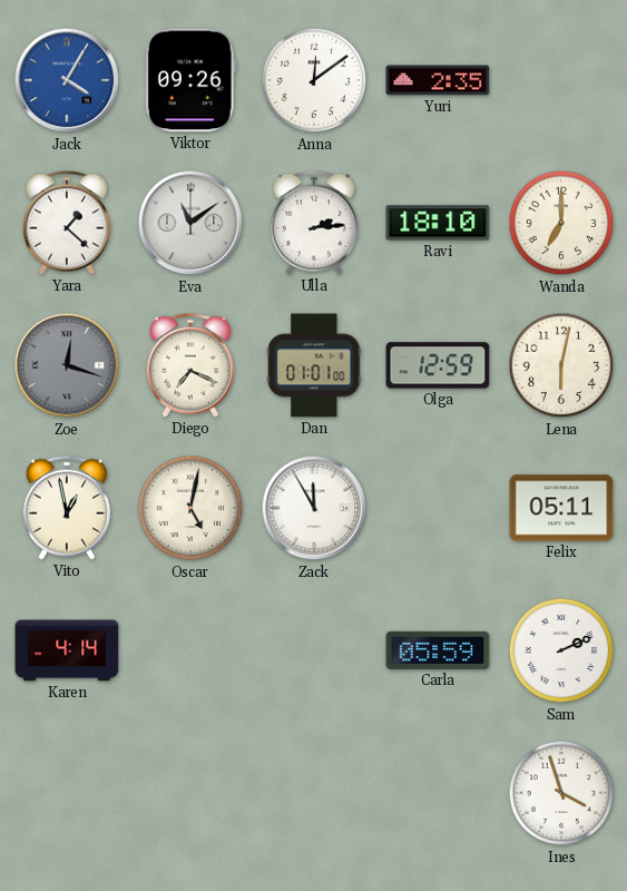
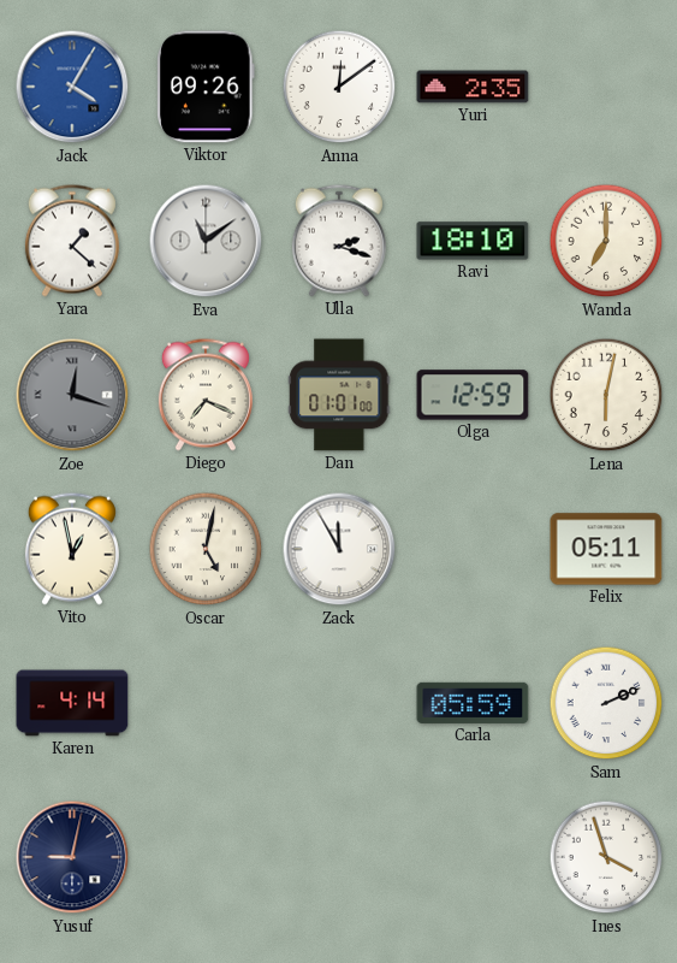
Ulla: 2:14 -> 2:18 (339, 241)
Yusuf: none -> 9:02 (72, 857)
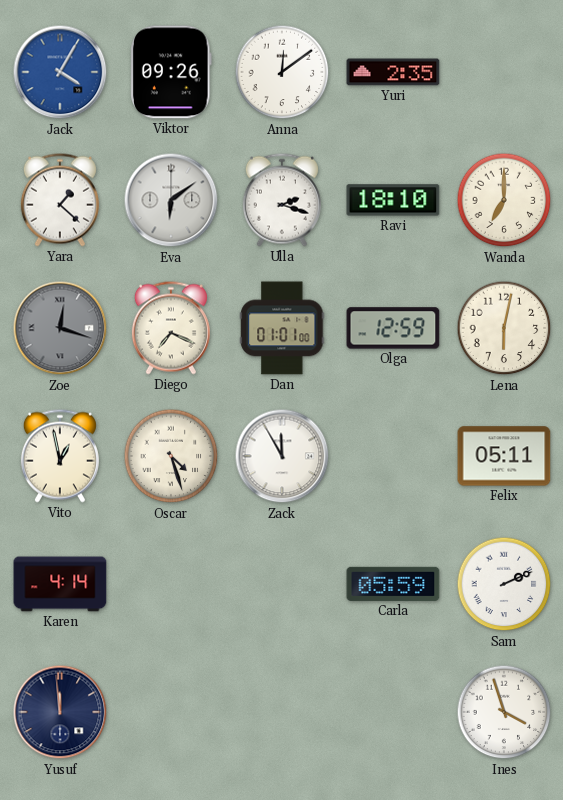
Eva: 11:09 -> 6:09 (171, 200)
Oscar: 5:02 -> 4:27 (171, 456)
Yusuf: 9:02 -> 11:59 (60, 712)
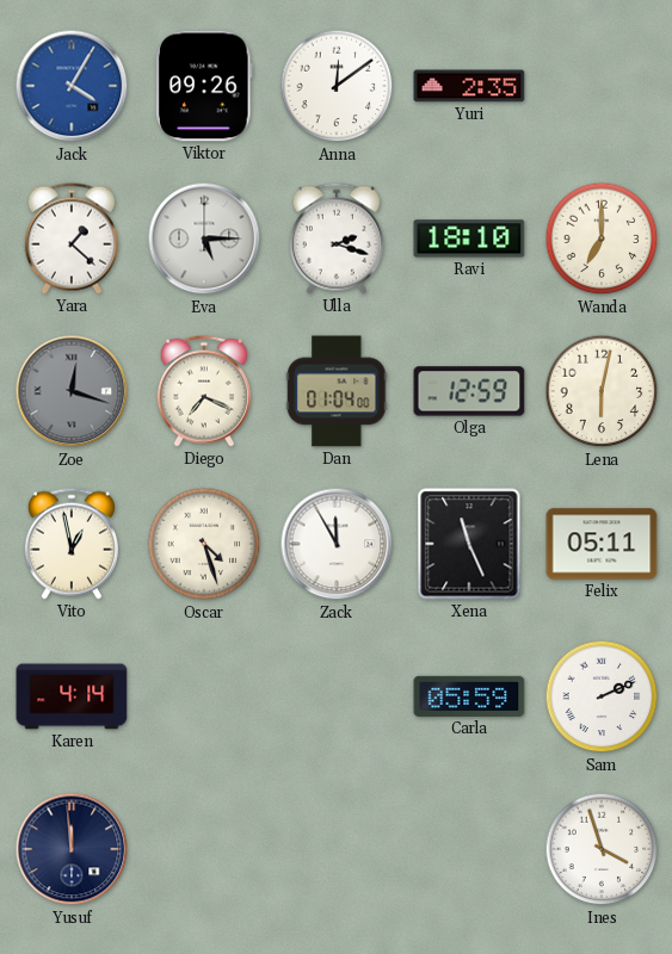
Eva: 6:09 -> 5:15 (204, 238)
Dan: 01:01 -> 01:04 (337, 391)
Xena: none -> 11:26 (469, 544)
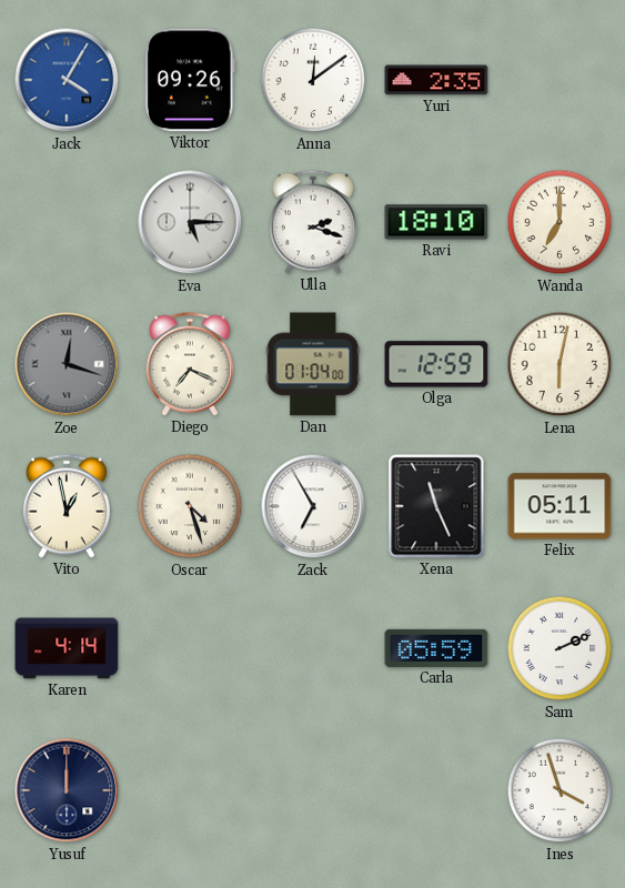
Yara: 1:22 -> none (72, 238)
Zack: 11:55 -> 6:55 (313, 506)
Yusuf: 11:59 -> 12:00 (67, 790)
